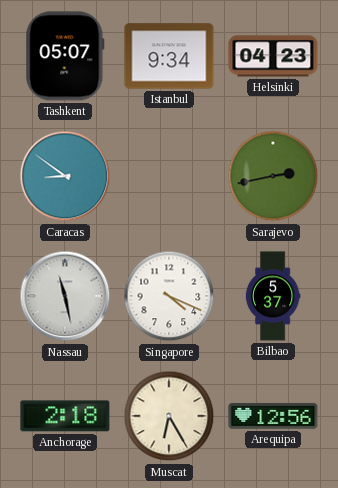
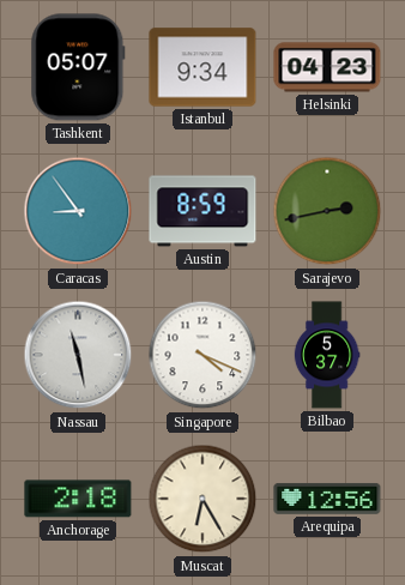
Caracas: 8:51 -> 8:54 (78, 211)
Austin: none -> 8:59 (202, 211)
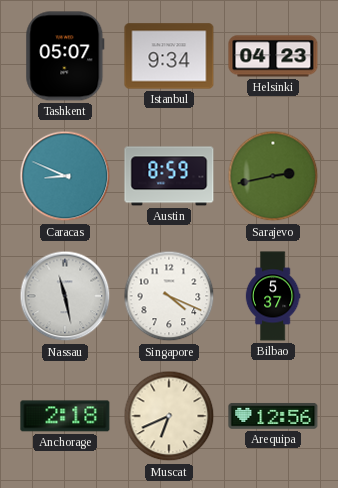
Caracas: 8:54 -> 8:49 (65, 176)
Muscat: 6:25 -> 6:41 (169, 416)
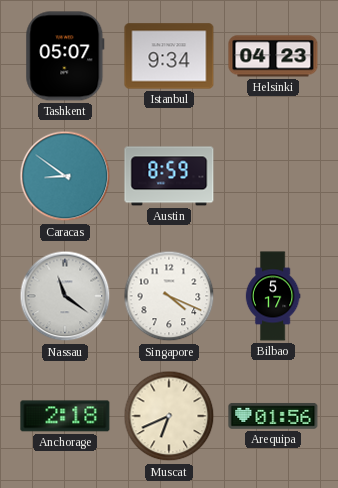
Caracas: 8:49 -> 8:51 (65, 176)
Sarajevo: 2:43 -> none (273, 176)
Nassau: 11:28 -> 11:21 (65, 296)
Bilbao: 5:37 -> 5:17 (273, 296)
Arequipa: 12:56 -> 01:56 (273, 416)
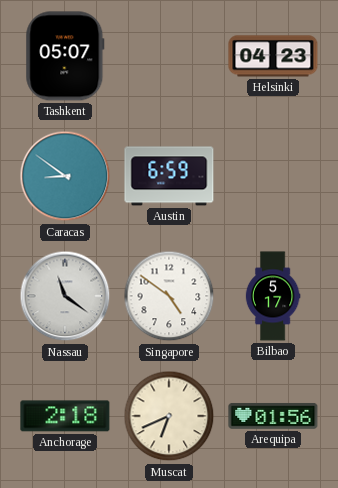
Istanbul: 9:34 -> none (169, 56)
Austin: 8:59 -> 6:59 (169, 176)
Singapore: 4:19 -> 4:51 (169, 296)
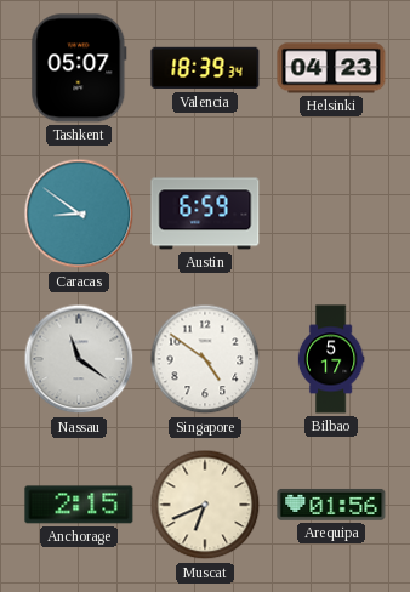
Valencia: none -> 18:39 (205, 68)
Anchorage: 2:18 -> 2:15 (79, 505)
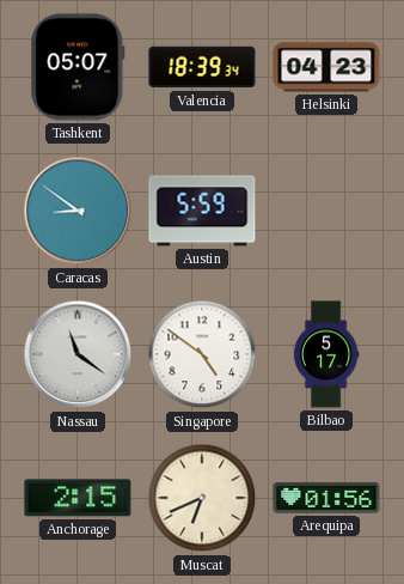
Austin: 6:59 -> 5:59 (202, 211)
